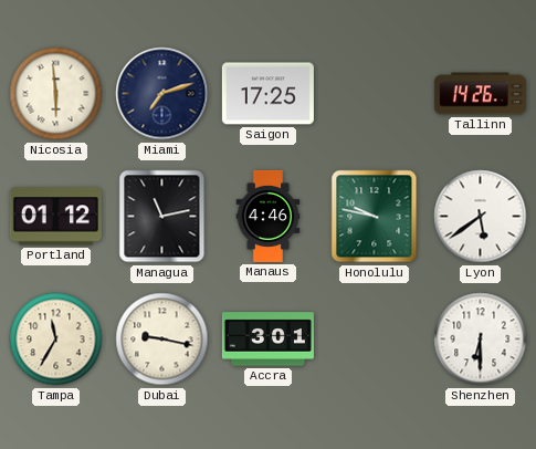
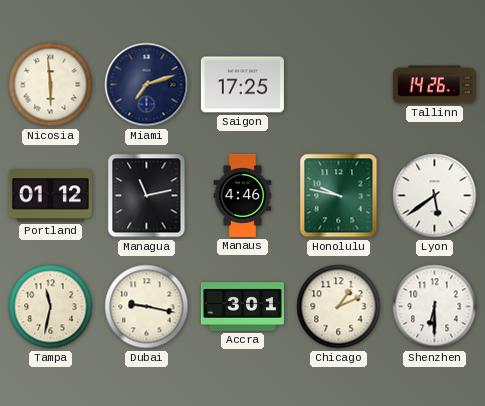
Tampa: 11:35 -> 11:32 (51, 307)
Chicago: none -> 1:11 (339, 307)
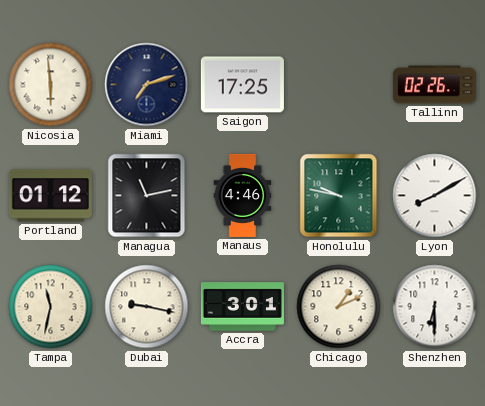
Tallinn: 14:26 -> 02:26 (434, 85)
Lyon: 5:39 -> 8:10 (435, 196)
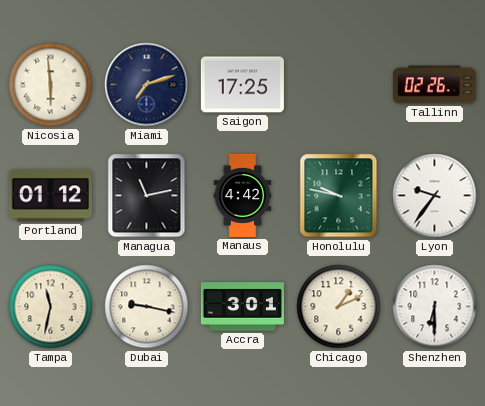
Manaus: 4:46 -> 4:42 (243, 195)
Lyon: 8:10 -> 9:36 (435, 196)
